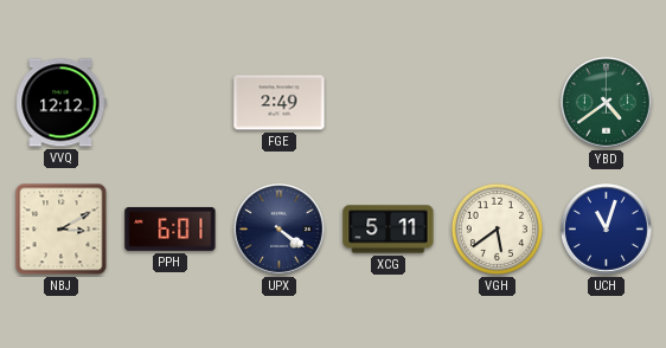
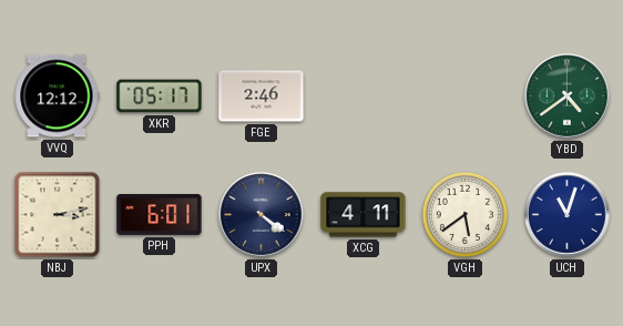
XKR: none -> 05:17 (160, 96)
FGE: 2:49 -> 2:46 (262, 96)
NBJ: 3:10 -> 3:13 (58, 215)
XCG: 5:11 -> 4:11 (364, 215)
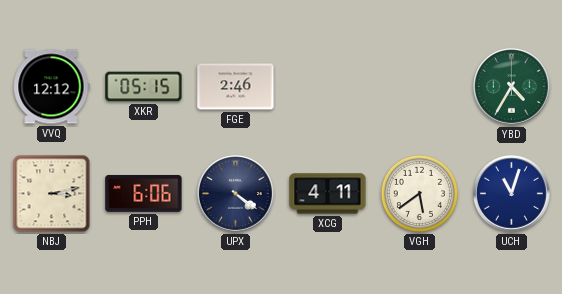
XKR: 05:17 -> 05:15 (144, 87)
YBD: 4:39 -> 4:35 (512, 87)
PPH: 6:01 -> 6:06 (144, 193)
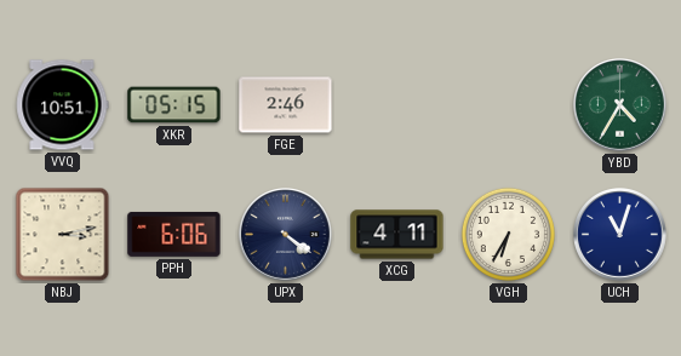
VVQ: 12:12 -> 10:51 (63, 105)
VGH: 5:39 -> 6:35 (508, 234)
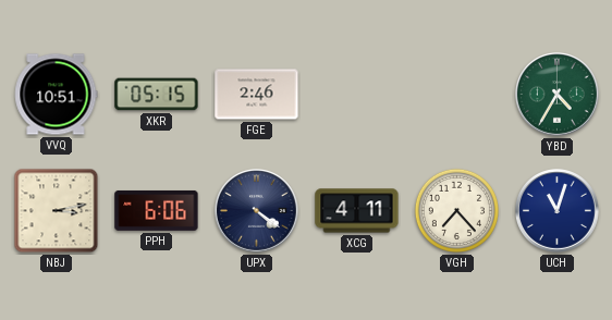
VGH: 6:35 -> 7:23 (456, 210)
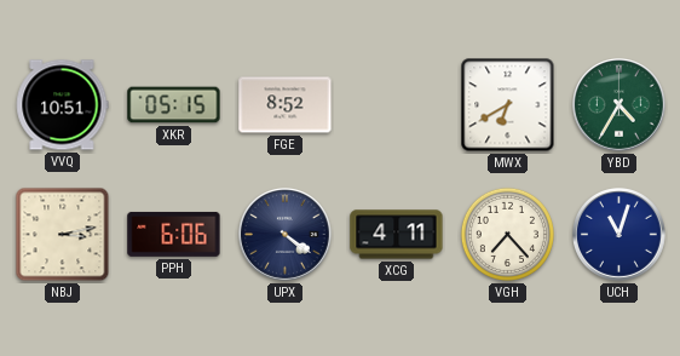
FGE: 2:46 -> 8:52 (286, 105)
MWX: none -> 6:40 (508, 105)
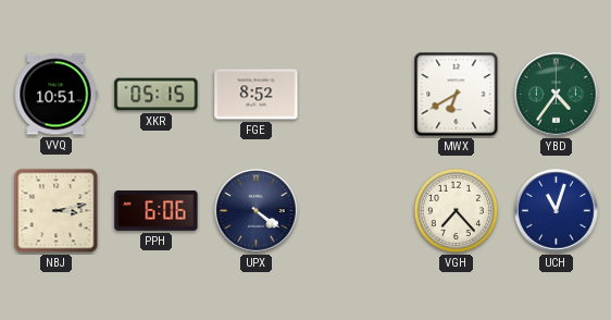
YBD: 4:35 -> 4:36 (557, 95)
XCG: 4:11 -> none (397, 235)
